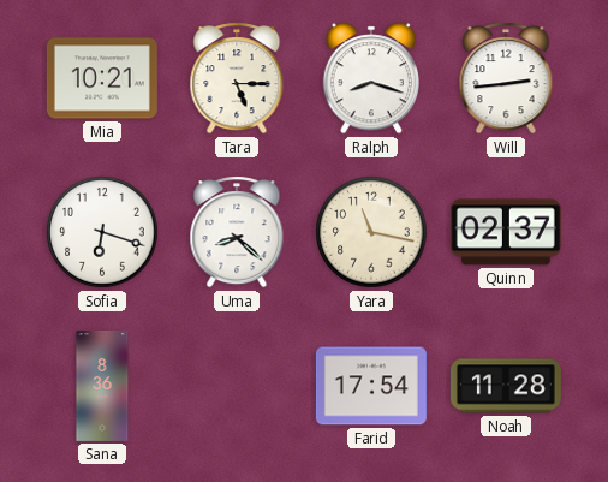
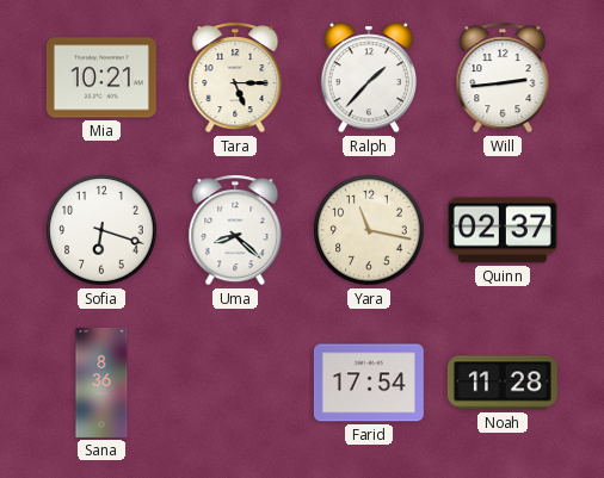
Ralph: 8:18 -> 1:37 (368, 77)
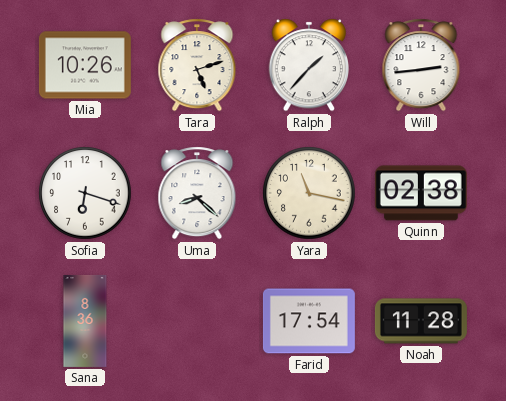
Mia: 10:21 -> 10:26 (85, 65)
Tara: 5:15 -> 5:12 (197, 65)
Quinn: 02:37 -> 02:38 (421, 193)
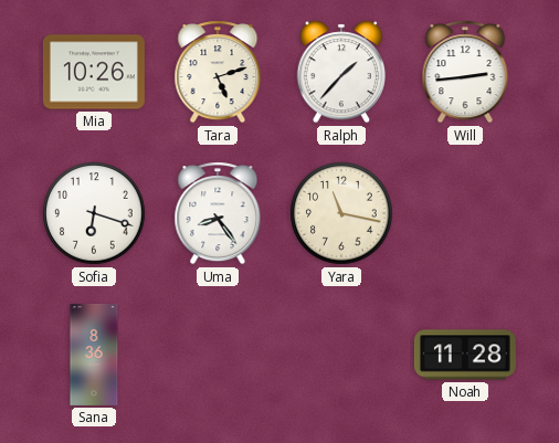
Uma: 8:22 -> 8:24 (218, 213)
Quinn: 02:38 -> none (421, 193)
Farid: 17:54 -> none (309, 321)
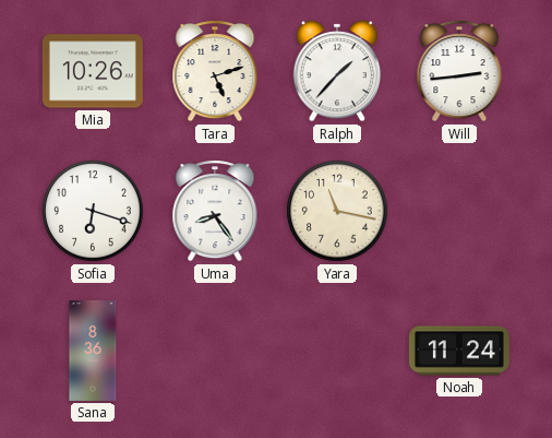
Noah: 11:28 -> 11:24 (459, 351)
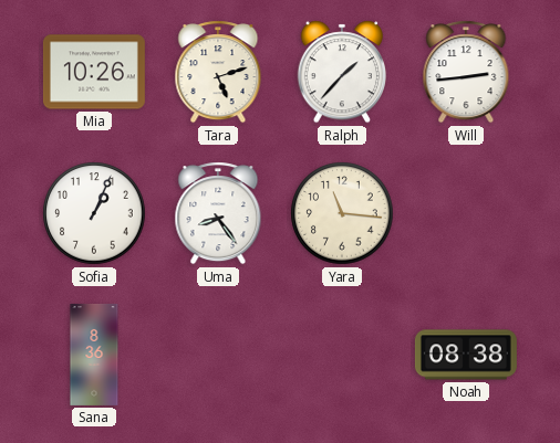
Sofia: 6:18 -> 1:04 (94, 213)
Yara: 11:17 -> 11:16 (342, 213)
Noah: 11:24 -> 08:38 (466, 355)
